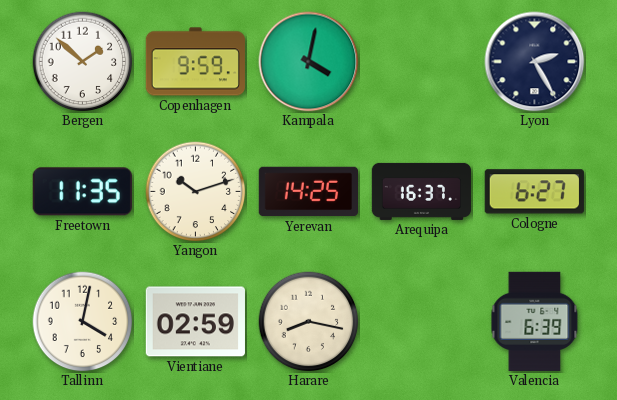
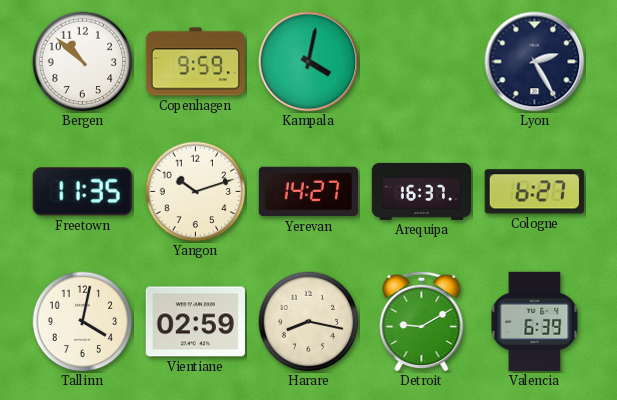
Bergen: 1:52 -> 10:52 (83, 62)
Yerevan: 14:25 -> 14:27 (308, 192)
Detroit: none -> 9:10 (422, 321)
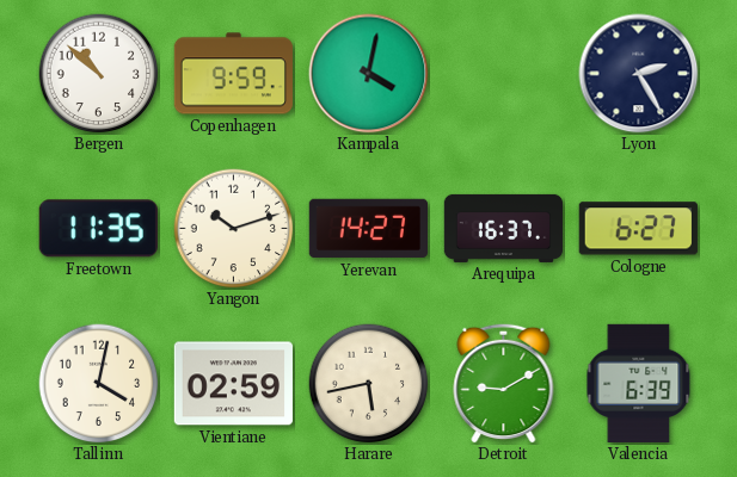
Harare: 8:17 -> 5:43 (369, 384)
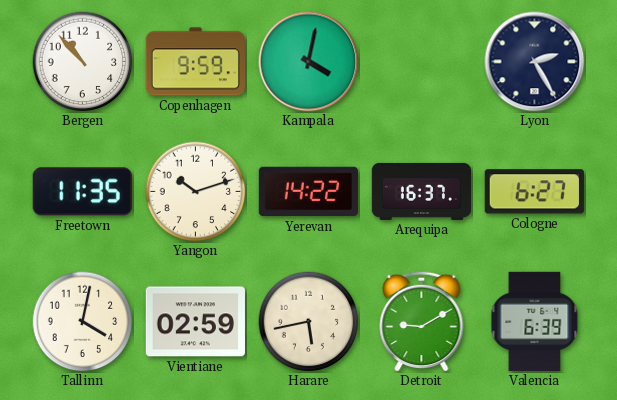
Bergen: 10:52 -> 10:53 (83, 62)
Yerevan: 14:27 -> 14:22 (308, 192)
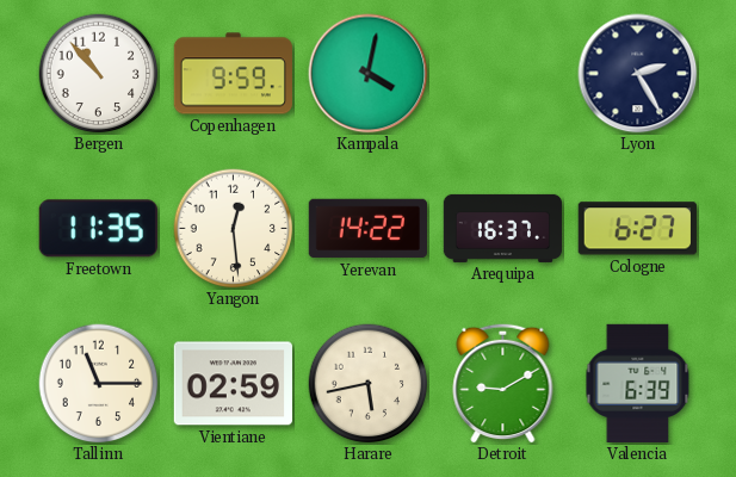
Yangon: 10:12 -> 12:29 (234, 229)
Tallinn: 4:02 -> 11:15 (99, 384)
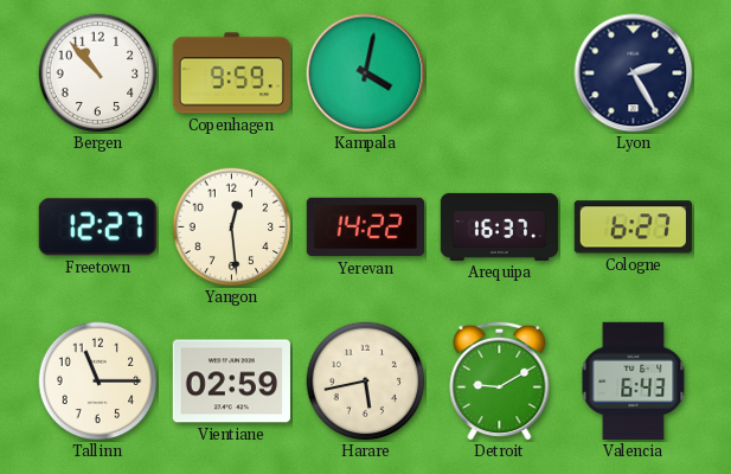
Freetown: 11:35 -> 12:27 (97, 228)
Valencia: 6:39 -> 6:43 (634, 380)
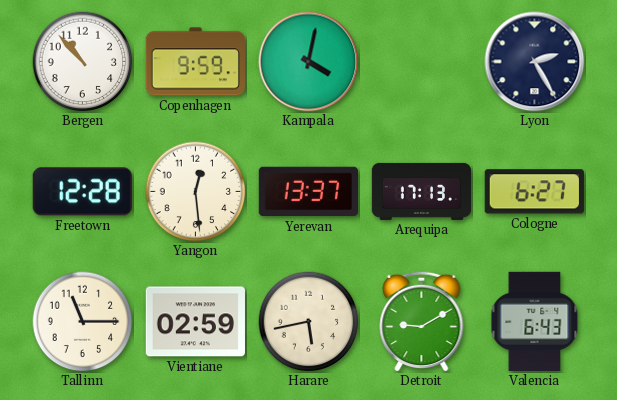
Freetown: 12:27 -> 12:28 (82, 192)
Yerevan: 14:22 -> 13:37 (308, 192)
Arequipa: 16:37 -> 17:13 (422, 191)
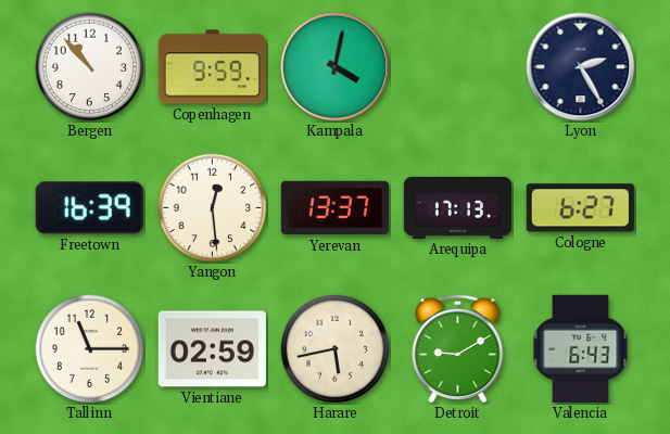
Freetown: 12:28 -> 16:39 (89, 208)
